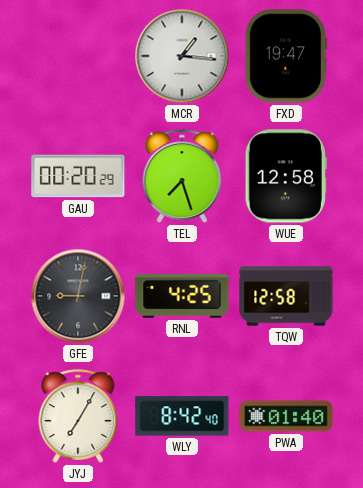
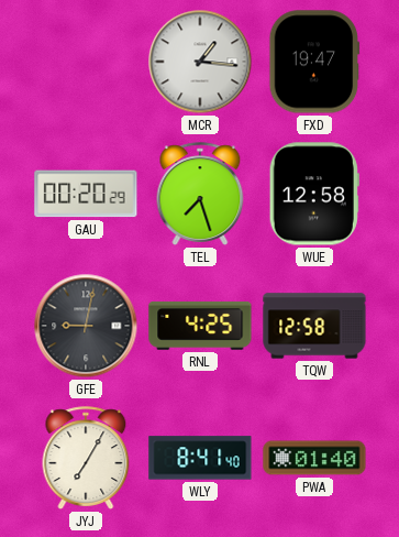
WLY: 8:42 -> 8:41 (200, 458)
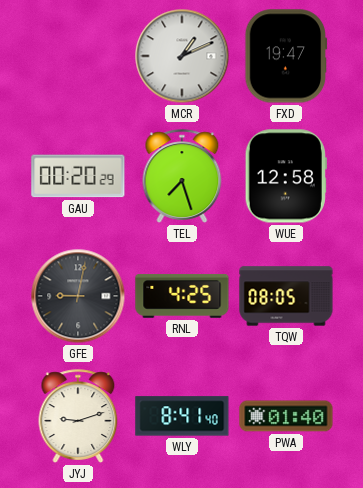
MCR: 1:16 -> 1:11 (182, 56)
TQW: 12:58 -> 08:05 (286, 296)
JYJ: 7:05 -> 9:12 (78, 416)
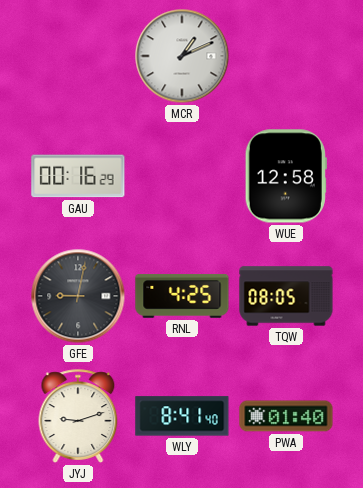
FXD: 19:47 -> none (286, 56)
GAU: 00:20 -> 00:16 (78, 176)
TEL: 7:27 -> none (182, 176)
